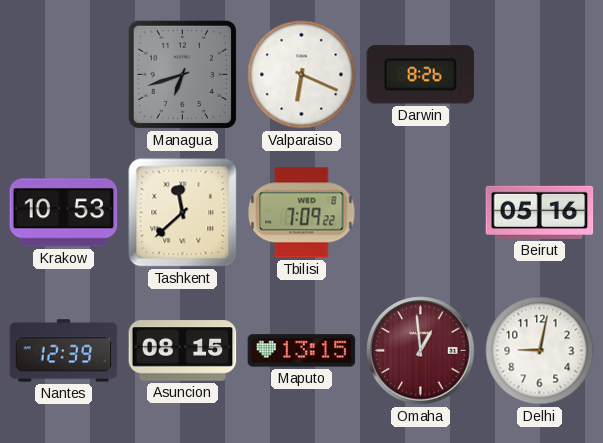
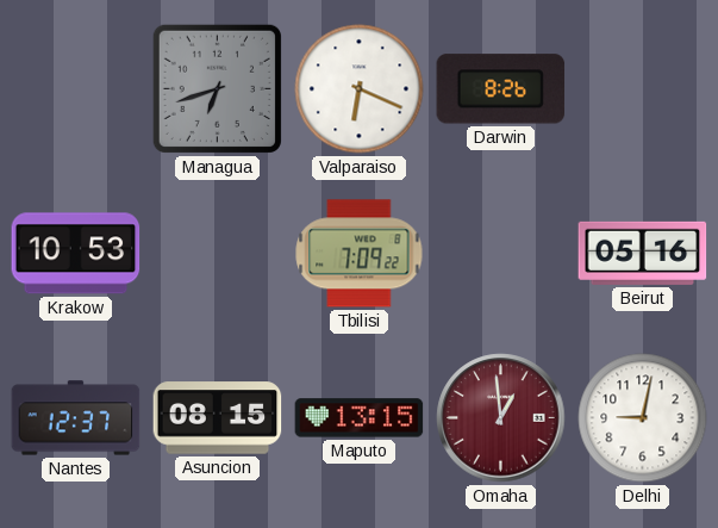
Tashkent: 11:38 -> none (183, 213)
Nantes: 12:39 -> 12:37 (76, 418)
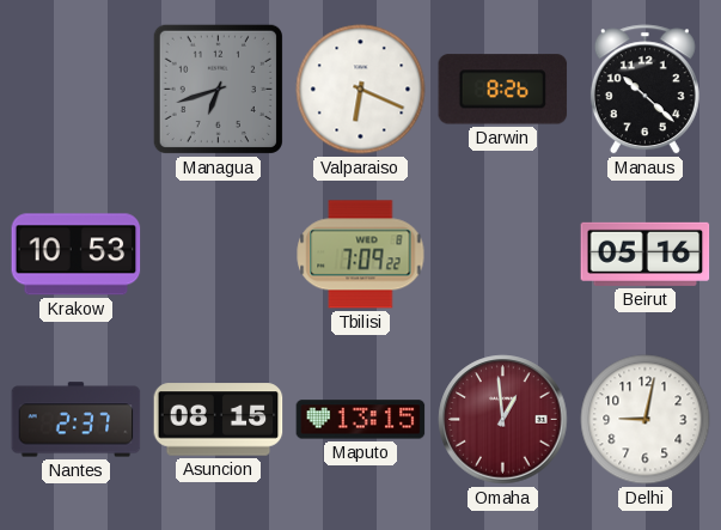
Manaus: none -> 10:22 (644, 90)
Nantes: 12:37 -> 2:37 (77, 420)
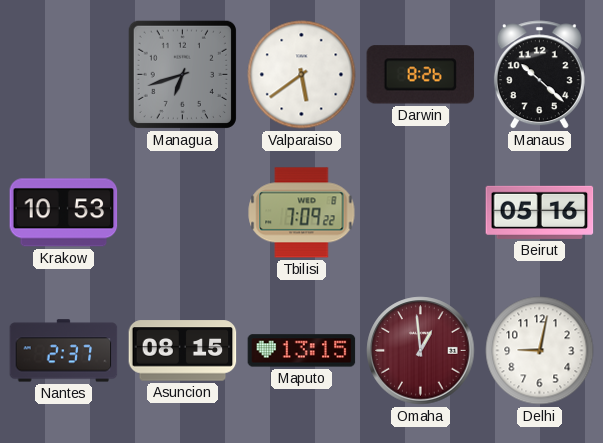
Valparaiso: 6:19 -> 5:39 (302, 75)
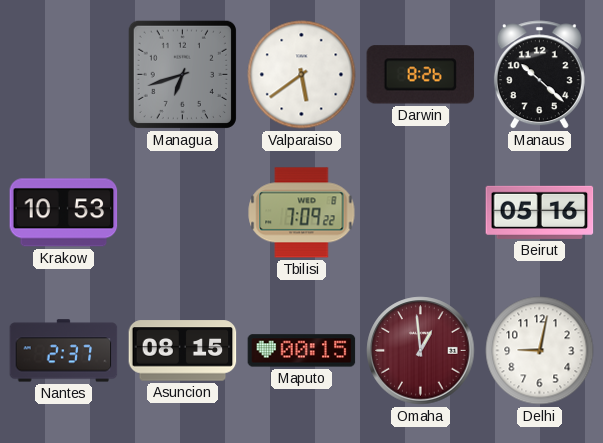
Maputo: 13:15 -> 00:15 (302, 351)
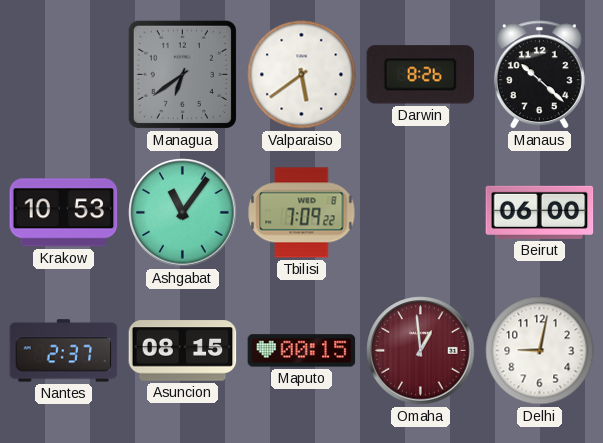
Managua: 6:42 -> 6:39 (182, 74)
Ashgabat: none -> 11:06 (183, 213)
Beirut: 05:16 -> 06:00 (540, 212)
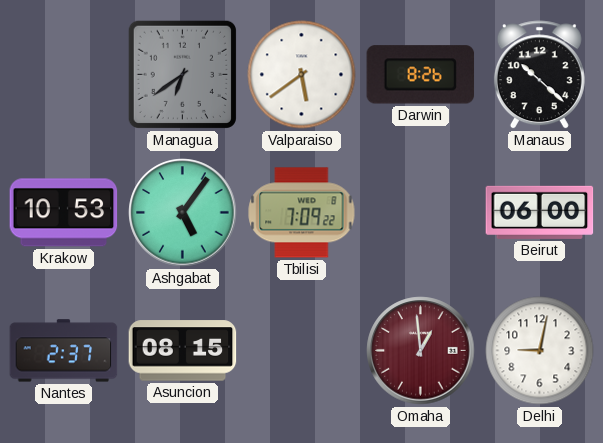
Ashgabat: 11:06 -> 5:06 (183, 213)
Maputo: 00:15 -> none (302, 351)
